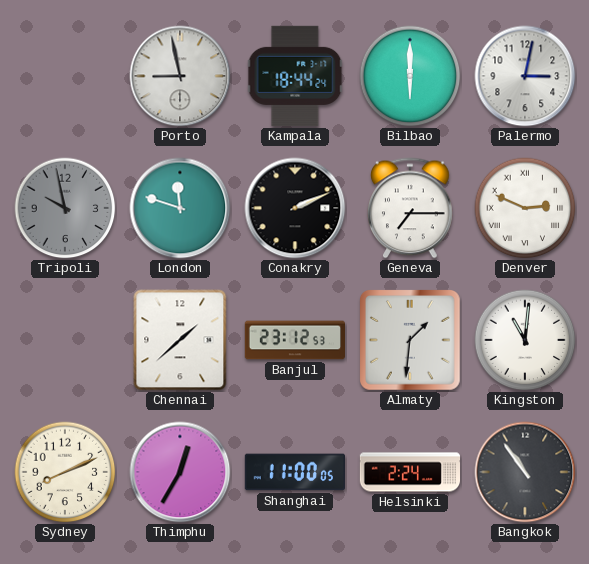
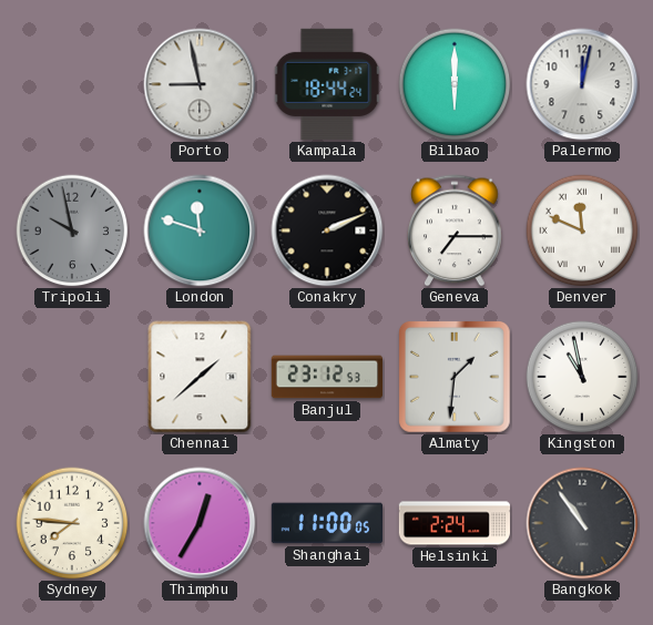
Palermo: 3:02 -> 12:02 (582, 84)
Denver: 2:49 -> 11:49 (582, 230)
Kingston: 11:01 -> 10:58 (582, 377)
Sydney: 8:11 -> 7:46 (72, 523)
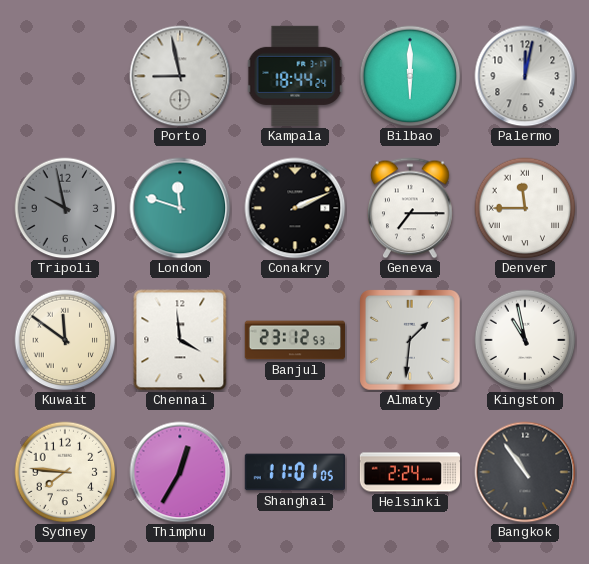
Denver: 11:49 -> 11:45 (525, 208)
Kuwait: none -> 11:51 (65, 340)
Chennai: 1:38 -> 3:59 (180, 340)
Shanghai: 11:00 -> 11:01 (295, 472)
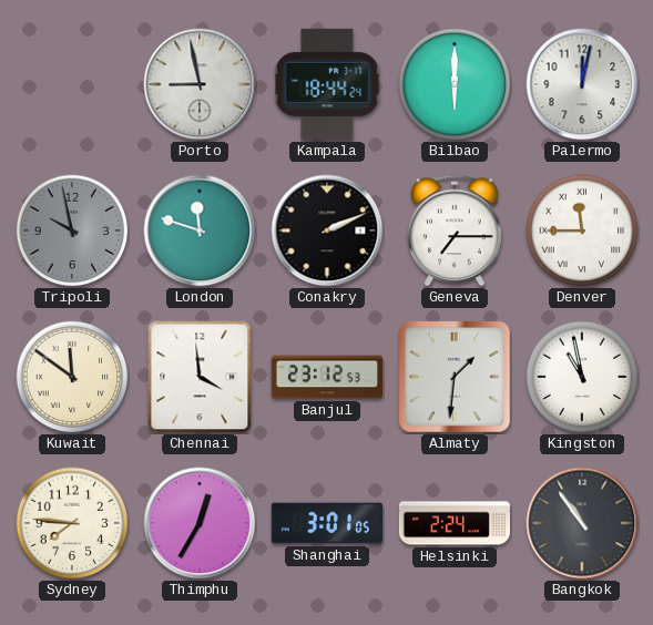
Shanghai: 11:01 -> 3:01 (327, 523)
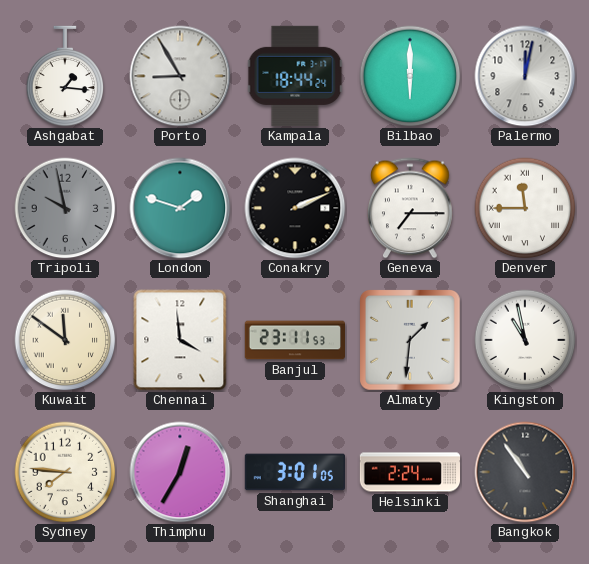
Ashgabat: none -> 1:16 (65, 76)
Porto: 8:58 -> 8:55 (180, 76)
London: 11:48 -> 1:48 (180, 208)
Banjul: 23:12 -> 23:11 (294, 340)
